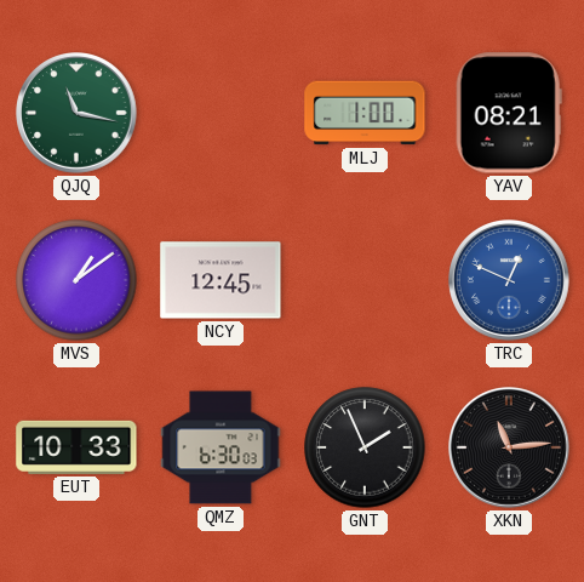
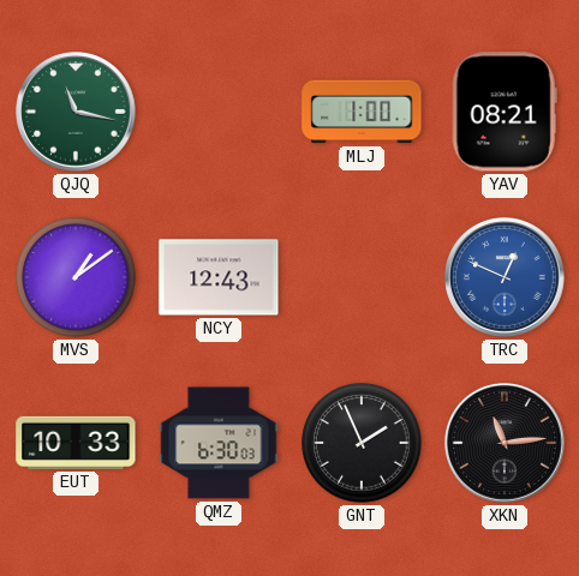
NCY: 12:45 -> 12:43 (219, 277)
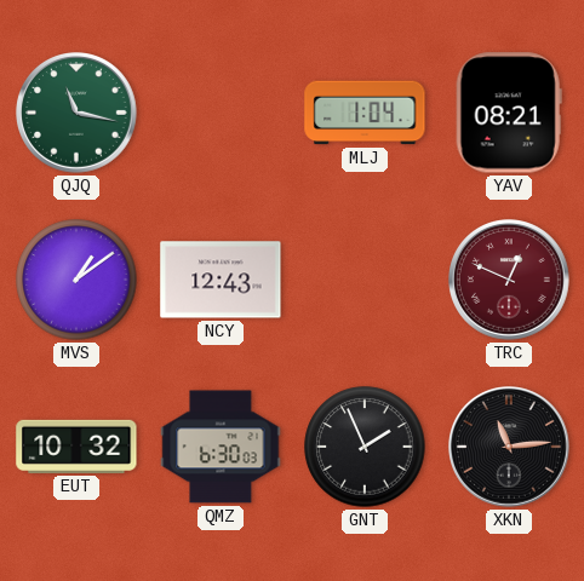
MLJ: 1:00 -> 1:04 (365, 113)
TRC dial: blue -> burgundy (510, 281)
EUT: 10:33 -> 10:32 (76, 447)
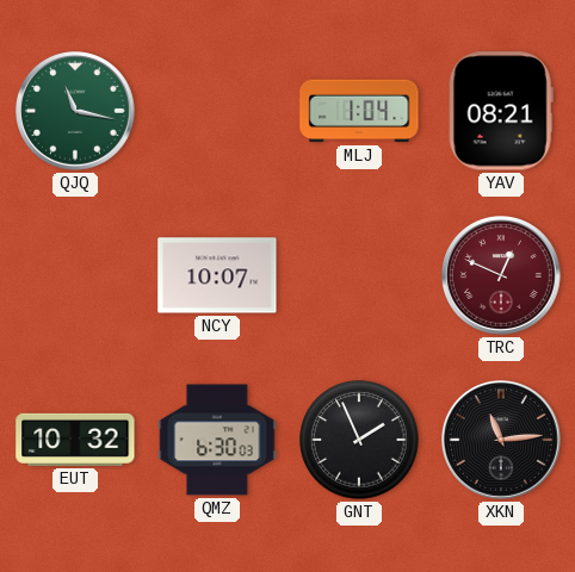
MVS: 1:09 -> none (76, 280)
NCY: 12:43 -> 10:07 (217, 275)
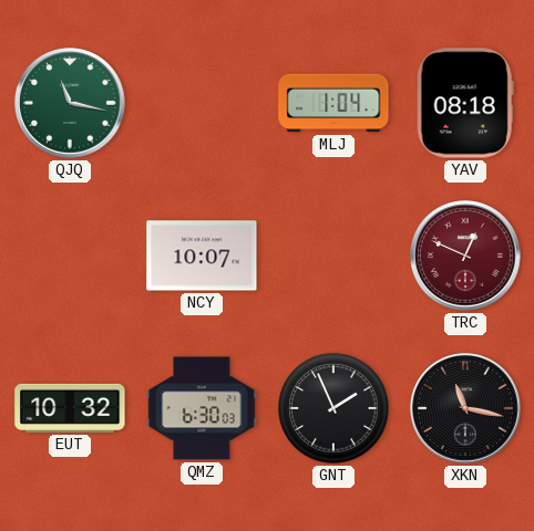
YAV: 08:21 -> 08:18 (465, 103)
XKN: 11:14 -> 11:17 (466, 409)
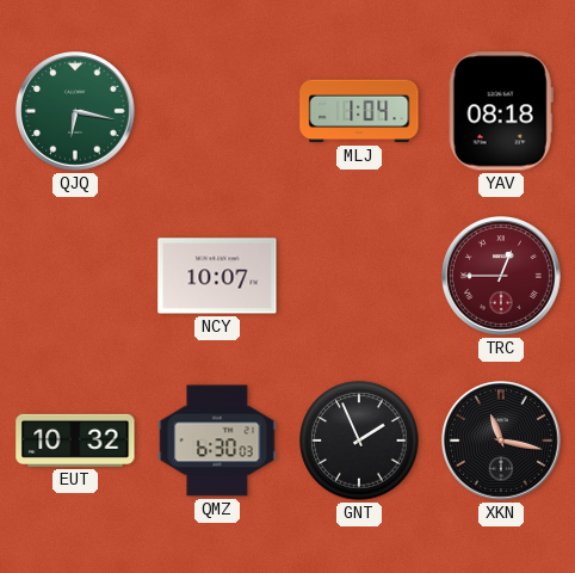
QJQ: 11:17 -> 6:17 (76, 112)
TRC: 12:49 -> 12:45 (502, 277)
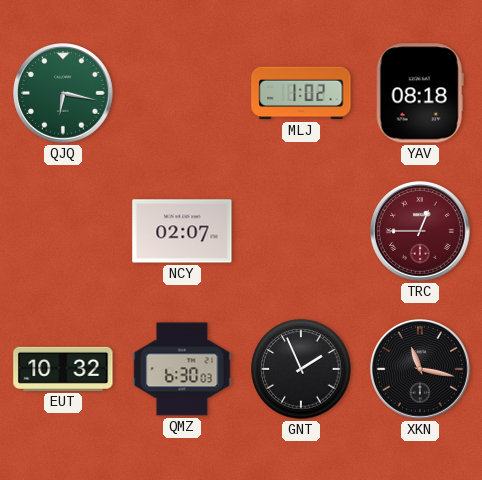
MLJ: 1:04 -> 1:02 (301, 93)
NCY: 10:07 -> 02:07 (182, 231)
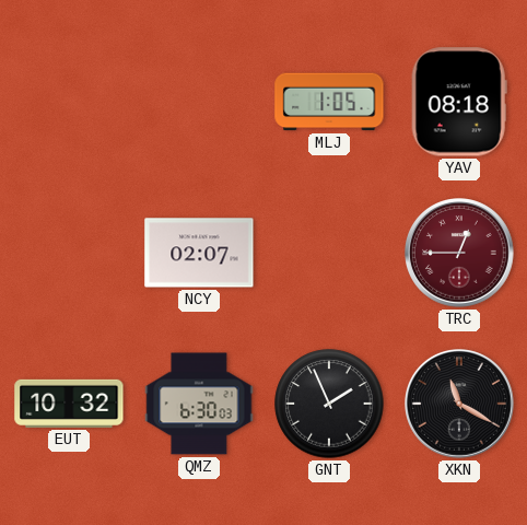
QJQ: 6:17 -> none (64, 94)
MLJ: 1:02 -> 1:05 (329, 102)
XKN: 11:17 -> 11:20 (460, 405)
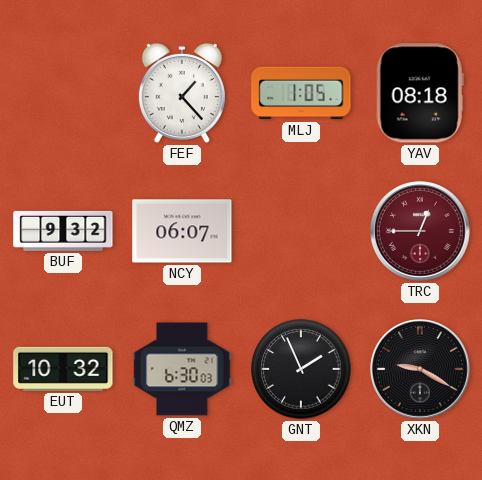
FEF: none -> 1:23 (182, 93)
BUF: none -> 9:32 (63, 231)
NCY: 02:07 -> 06:07 (182, 231)
XKN: 11:20 -> 9:20 (421, 370)
